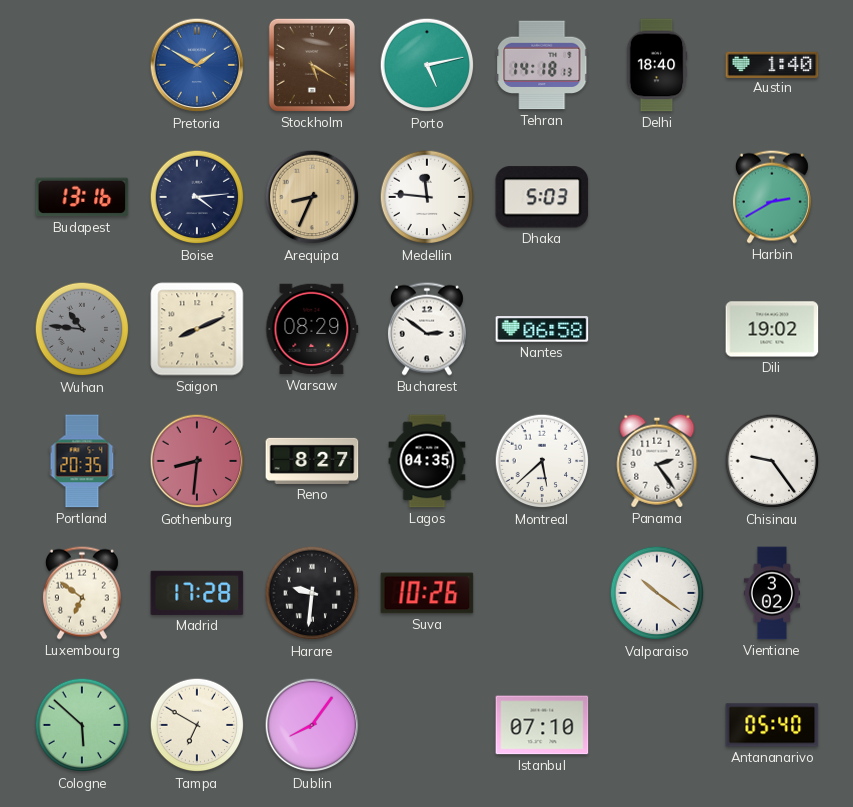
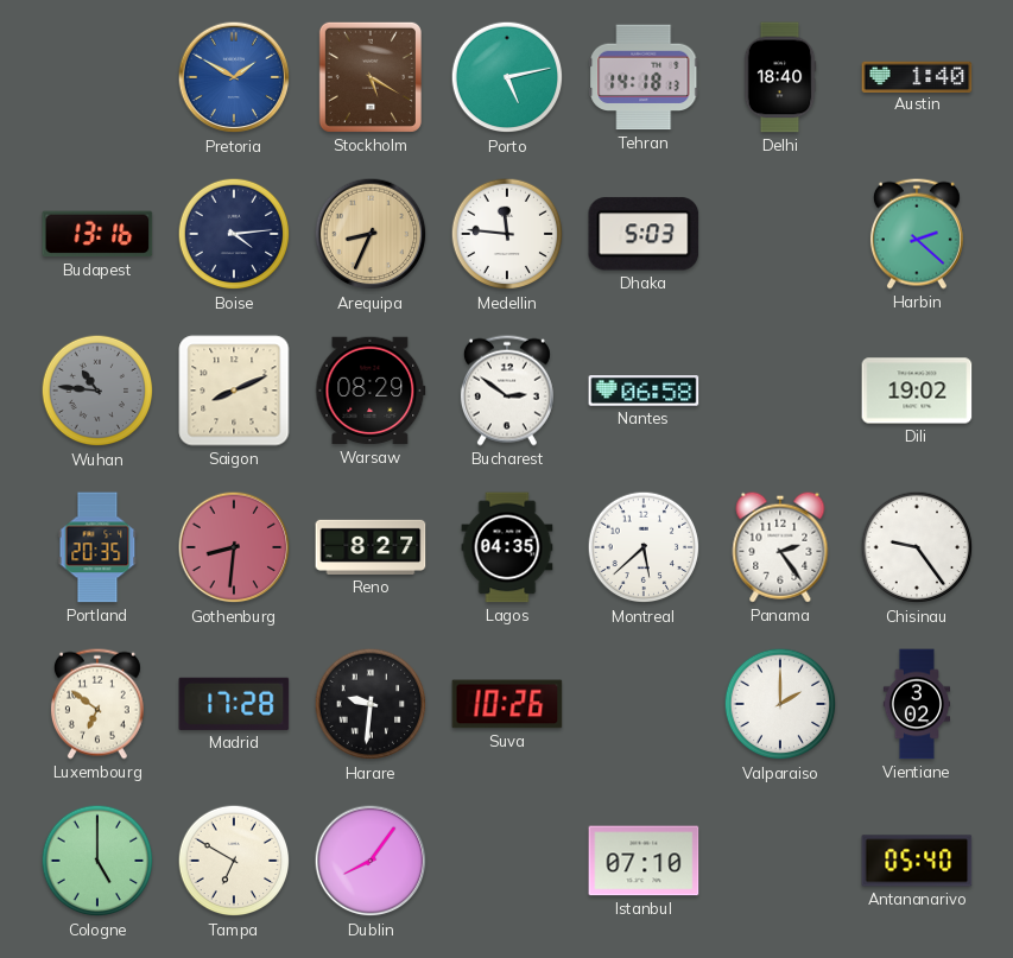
Harbin: 2:40 -> 2:22 (917, 234)
Valparaiso: 10:21 -> 2:00 (780, 704)
Cologne: 5:52 -> 5:00 (97, 861)
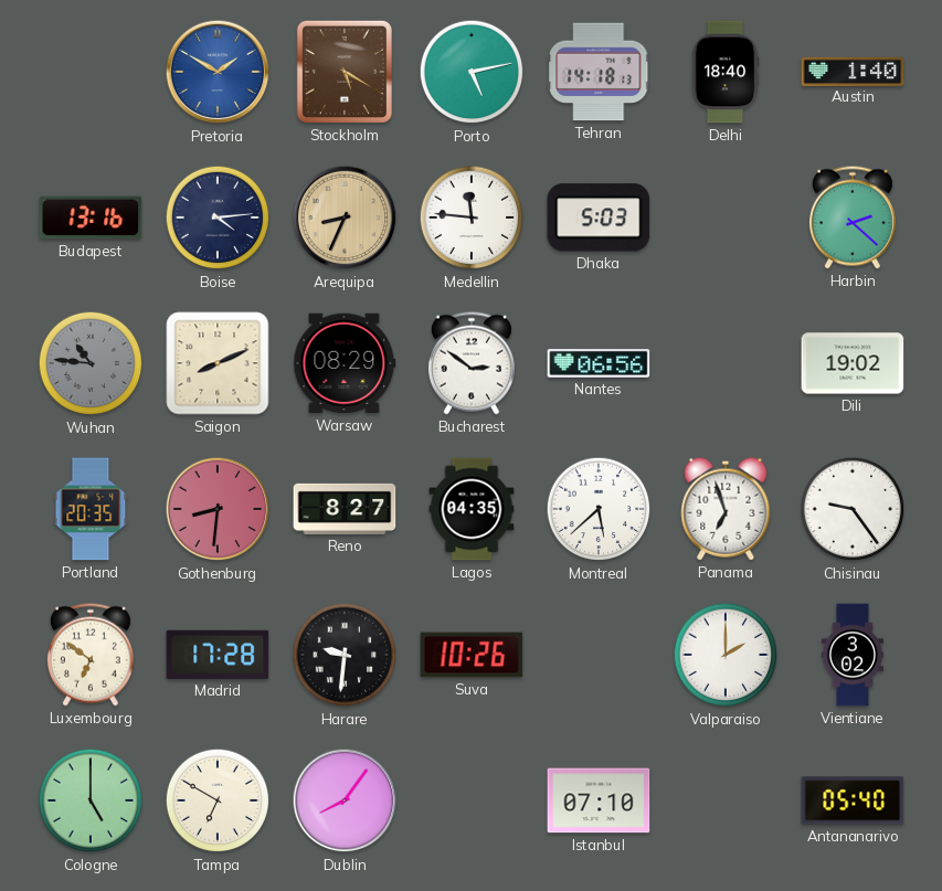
Nantes: 06:58 -> 06:56 (599, 363)
Panama: 2:24 -> 6:57 (726, 509)
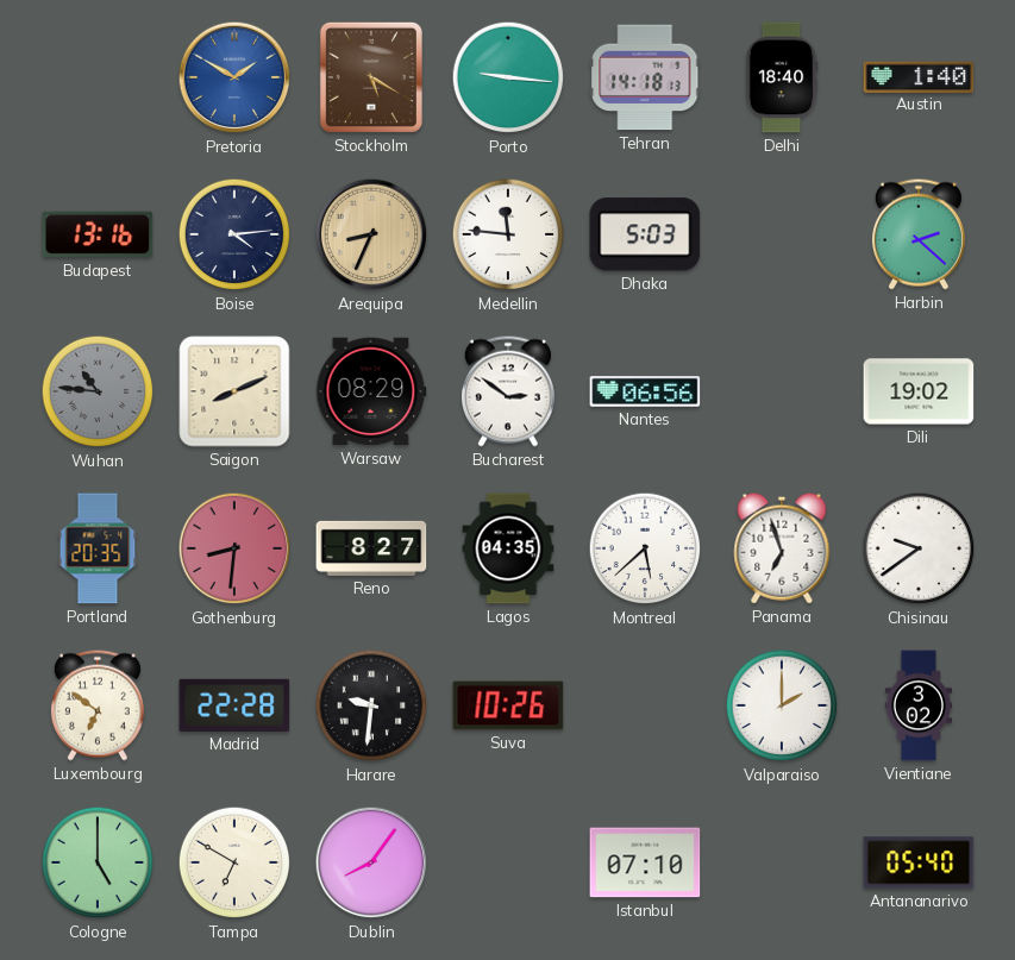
Porto: 5:13 -> 9:16 (508, 77)
Chisinau: 9:24 -> 9:39 (919, 548)
Madrid: 17:28 -> 22:28 (234, 705)
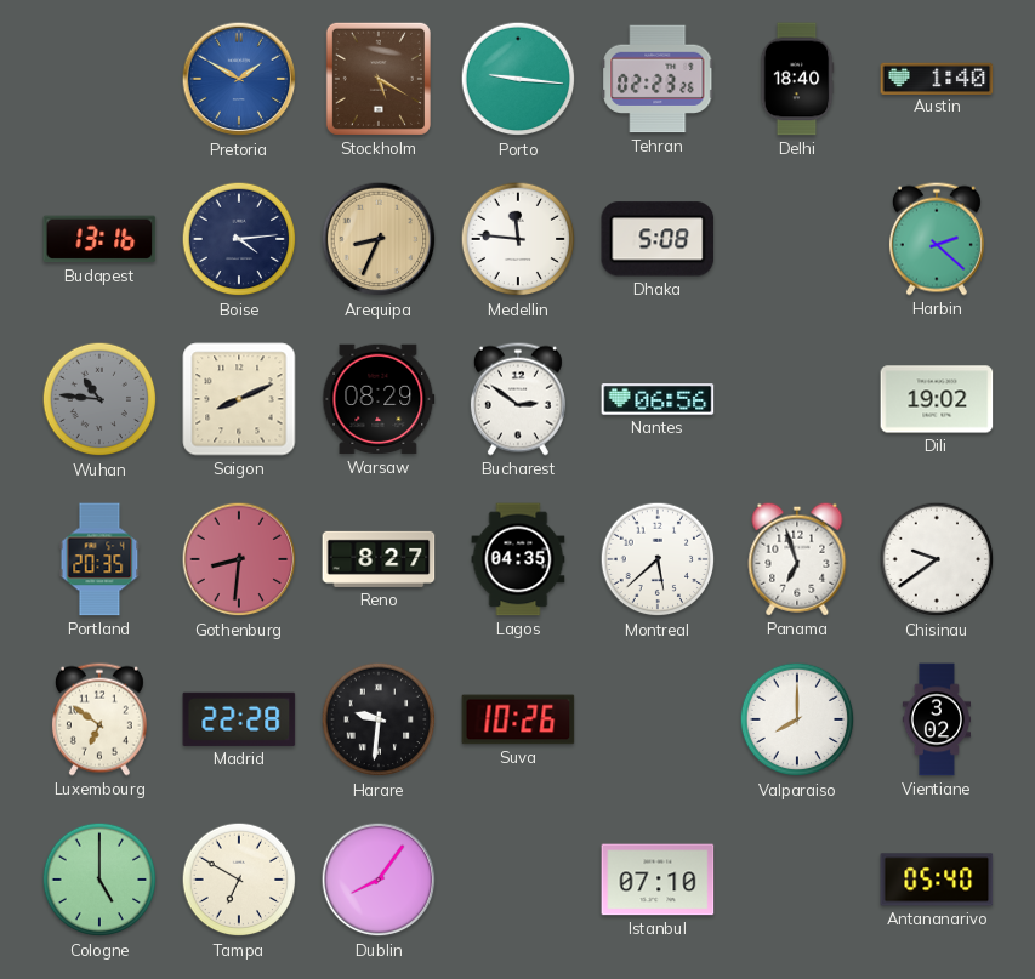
Tehran: 14:18 -> 02:23 (658, 79)
Dhaka: 5:03 -> 5:08 (658, 239)
Valparaiso: 2:00 -> 8:00 (797, 719)
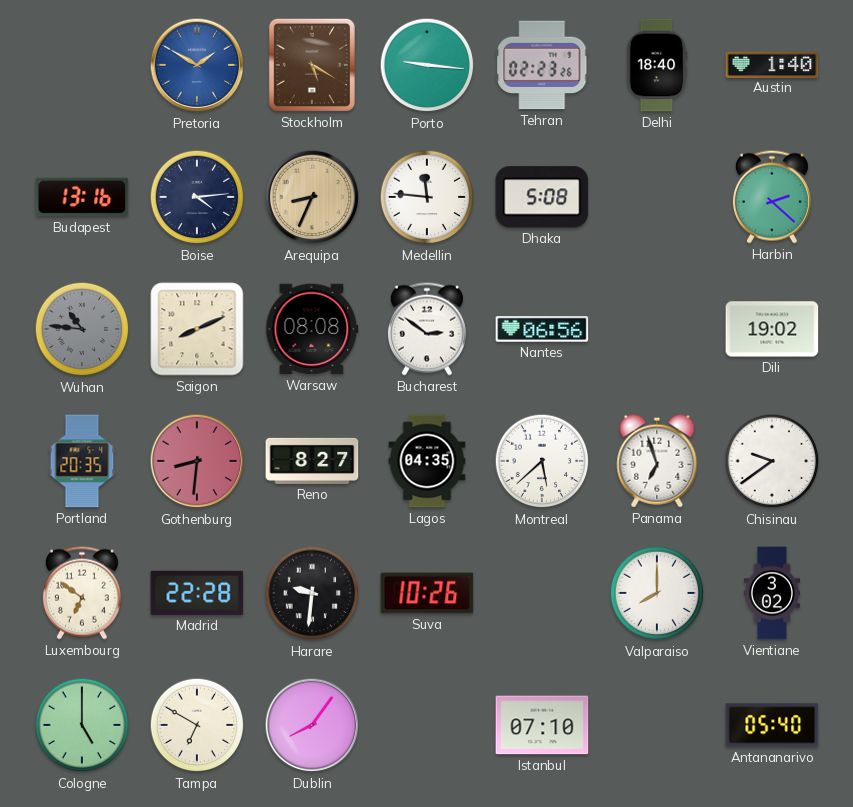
Warsaw: 08:29 -> 08:08 (312, 329)
